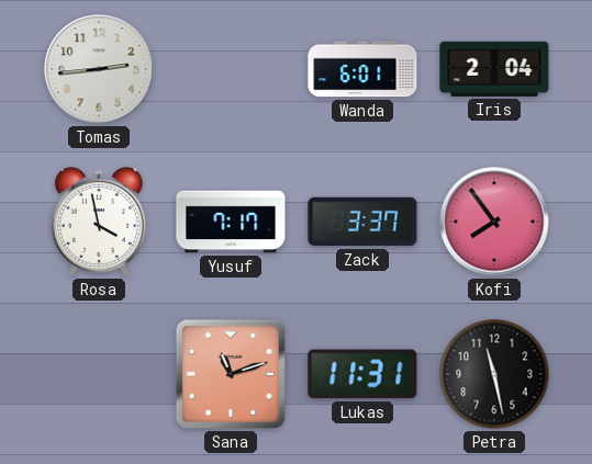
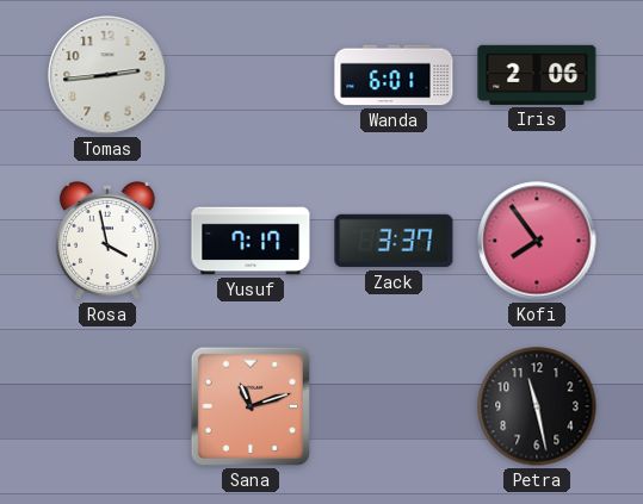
Iris: 2:04 -> 2:06 (537, 75)
Lukas: 11:31 -> none (362, 374)
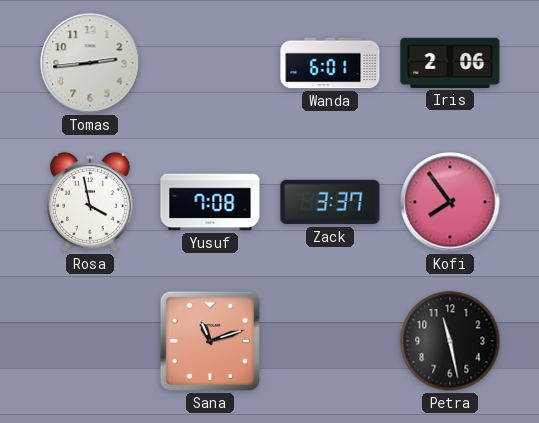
Yusuf: 7:17 -> 7:08 (210, 202)
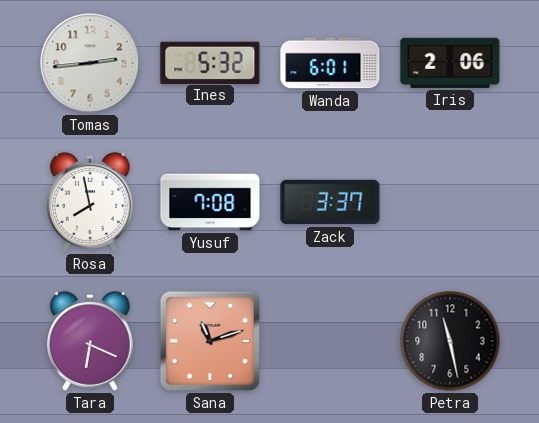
Ines: none -> 5:32 (210, 62)
Rosa: 3:58 -> 7:58 (90, 202)
Kofi: 7:54 -> none (450, 202)
Tara: none -> 6:19 (90, 341)
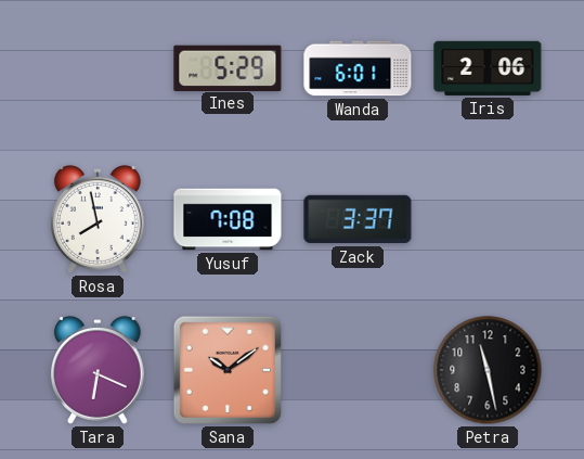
Tomas: 2:44 -> none (90, 63)
Ines: 5:32 -> 5:29 (228, 67)
Sana: 11:12 -> 10:09 (228, 370)
